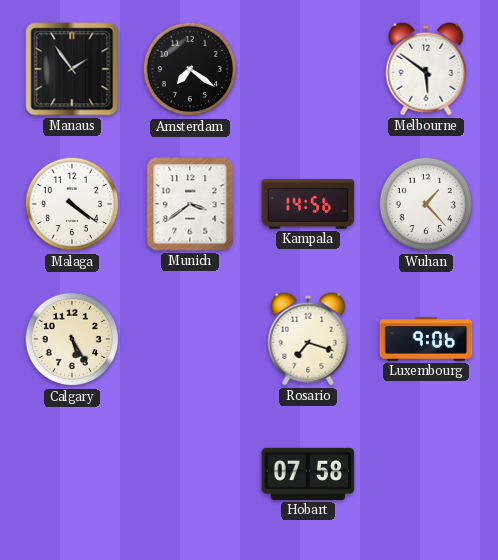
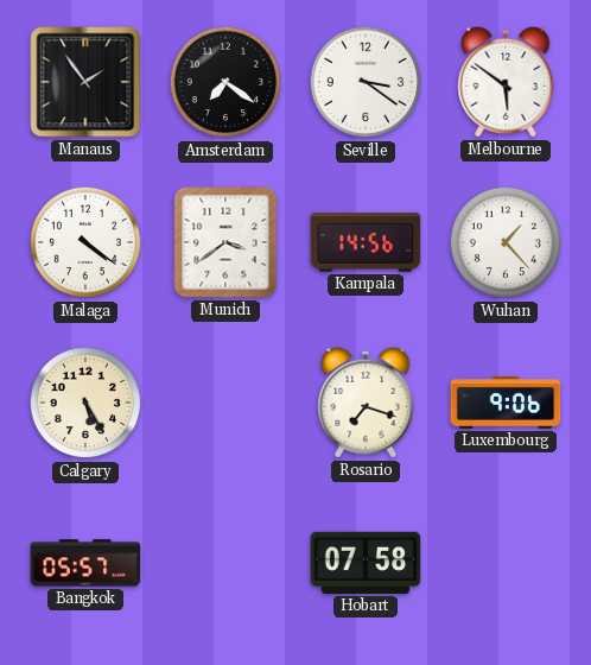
Seville: none -> 3:21 (366, 82)
Bangkok: none -> 05:57 (85, 563)
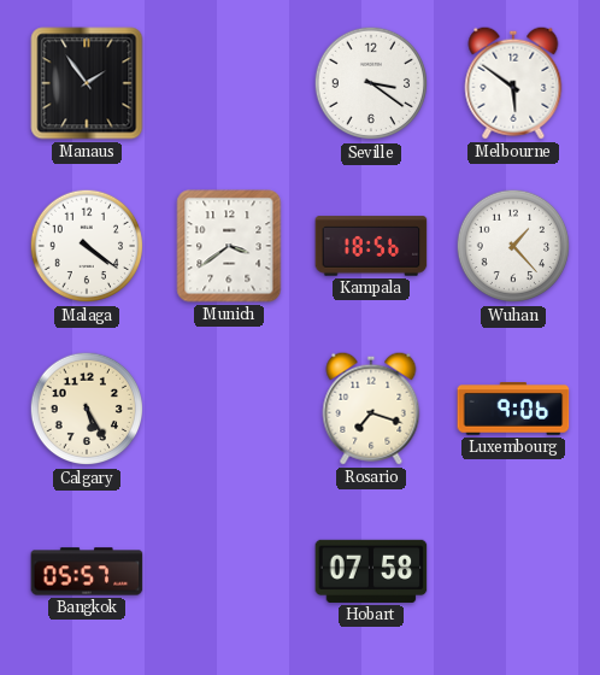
Amsterdam: 7:21 -> none (225, 82)
Kampala: 14:56 -> 18:56 (371, 246)
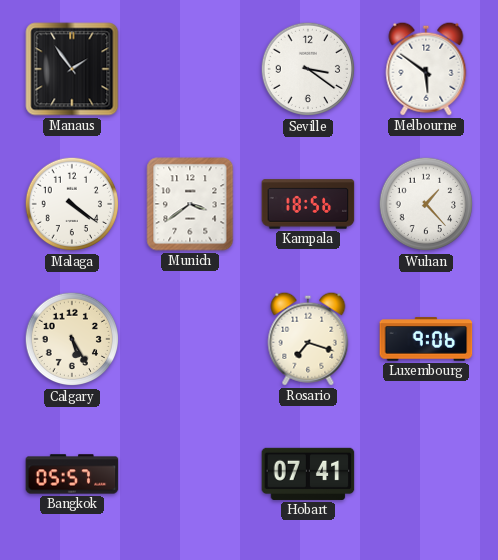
Hobart: 07:58 -> 07:41 (308, 474)
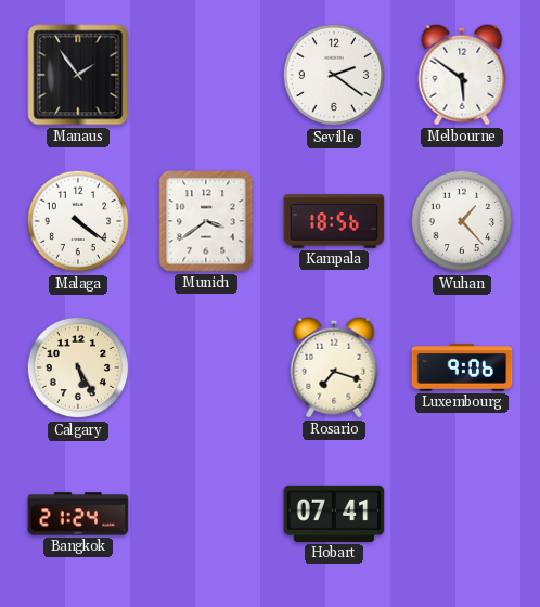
Seville: 3:21 -> 2:21 (334, 75)
Bangkok: 05:57 -> 21:24 (78, 514)
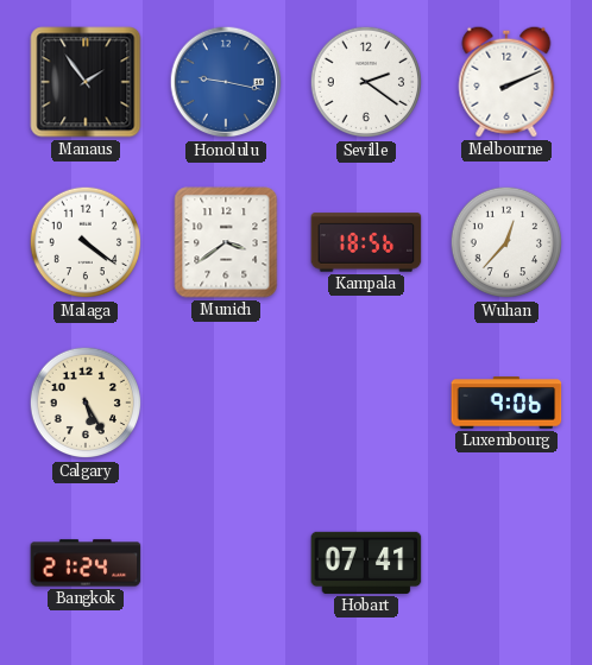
Honolulu: none -> 9:17 (226, 82)
Melbourne: 5:51 -> 2:11 (506, 82)
Wuhan: 1:23 -> 12:37 (506, 242)
Rosario: 7:18 -> none (334, 367)
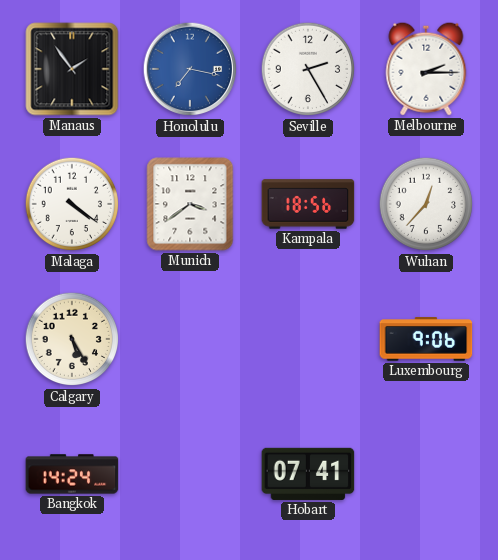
Honolulu: 9:17 -> 7:17 (190, 69)
Seville: 2:21 -> 2:25 (308, 69)
Melbourne: 2:11 -> 2:15 (426, 69)
Bangkok: 21:24 -> 14:24 (72, 474)
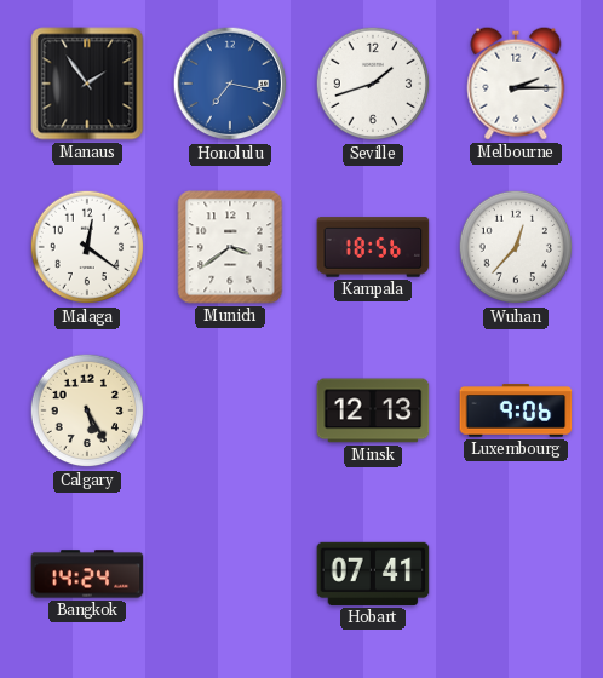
Seville: 2:25 -> 1:42 (373, 84)
Malaga: 4:21 -> 12:21 (87, 247)
Minsk: none -> 12:13 (373, 410)
